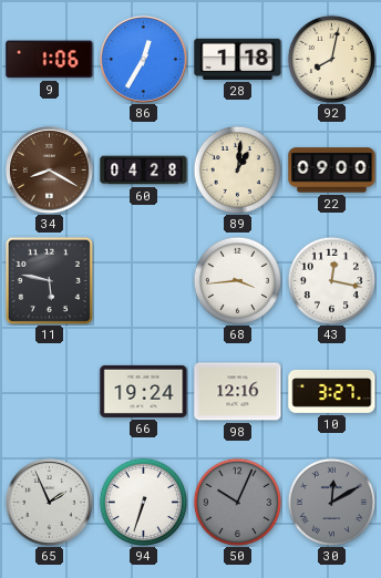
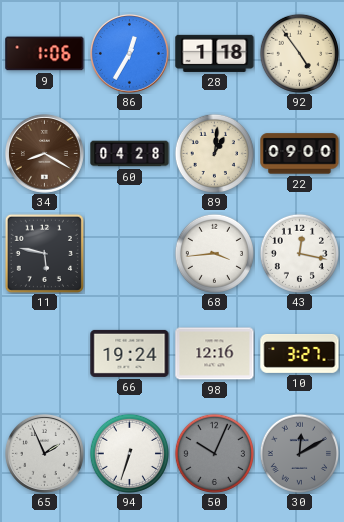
92: 8:02 -> 4:54 (299, 53)
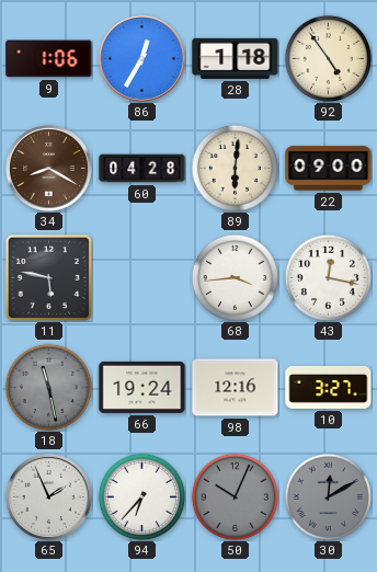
89: 1:01 -> 6:01 (235, 168)
18: none -> 11:28 (48, 387)
94: 6:33 -> 6:37 (141, 496)
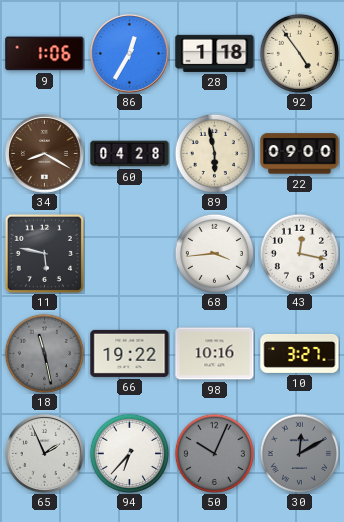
89: 6:01 -> 5:58 (214, 153)
66: 19:24 -> 19:22 (130, 353)
98: 12:16 -> 10:16 (215, 354)
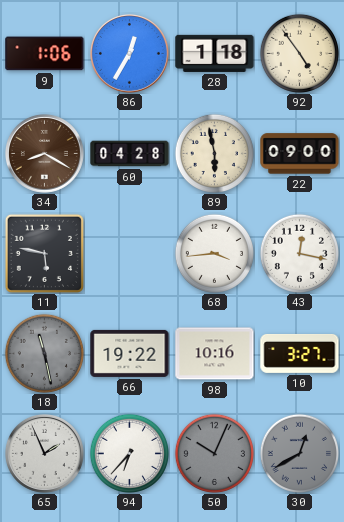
30: 12:10 -> 12:40 (299, 453)
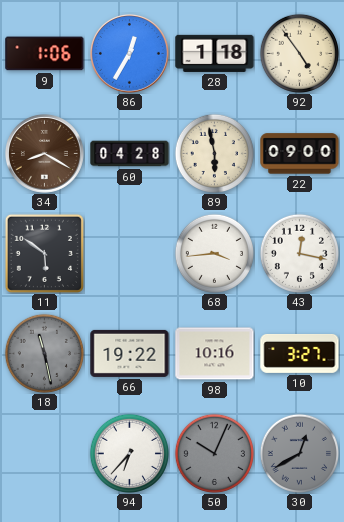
11: 5:47 -> 5:51 (44, 253)
65: 1:56 -> none (44, 453)
